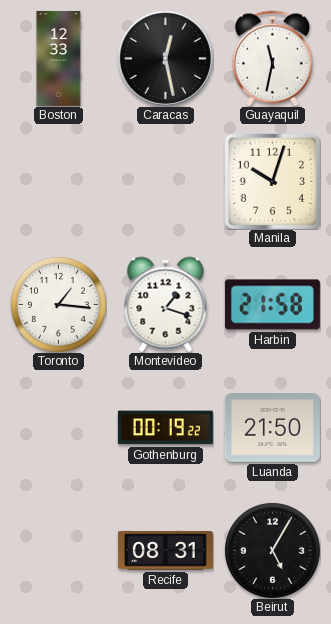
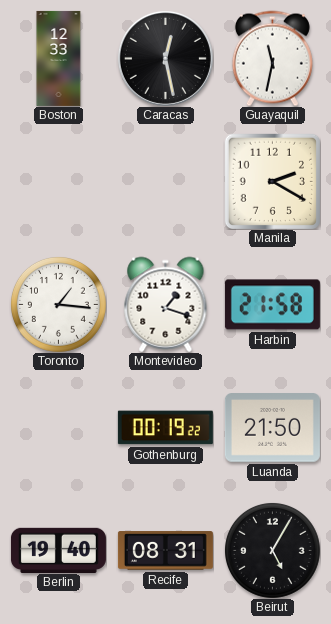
Manila: 10:03 -> 2:20 (272, 181)
Berlin: none -> 19:40 (58, 550)
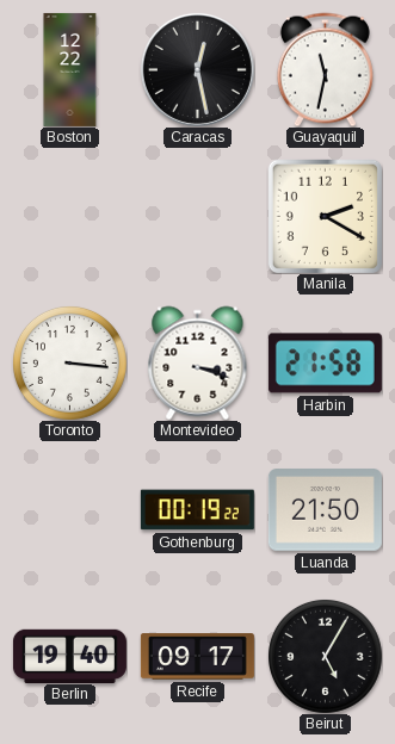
Boston: 12:33 -> 12:22 (70, 69)
Toronto: 1:16 -> 3:16 (69, 362)
Montevideo: 1:18 -> 3:18 (198, 362)
Recife: 08:31 -> 09:17 (197, 657)
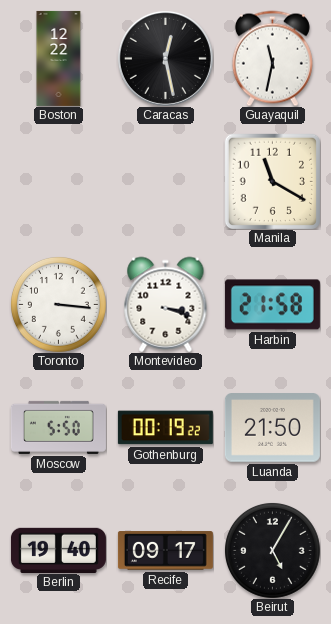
Manila: 2:20 -> 11:20 (272, 181)
Moscow: none -> 5:50 (58, 427)
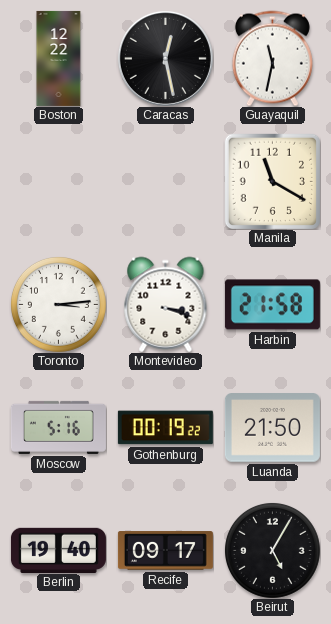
Toronto: 3:16 -> 3:14 (58, 304)
Moscow: 5:50 -> 5:16 (58, 427)
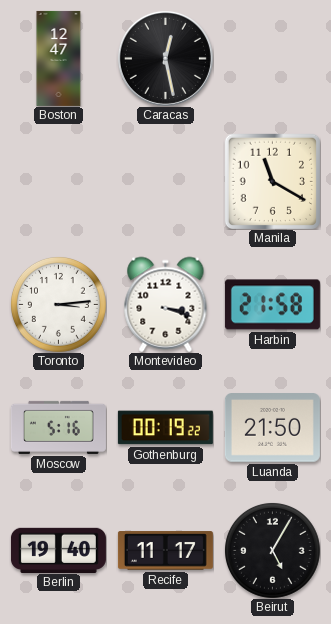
Boston: 12:22 -> 12:47 (59, 58)
Guayaquil: 11:32 -> none (272, 58)
Recife: 09:17 -> 11:17 (165, 551)
